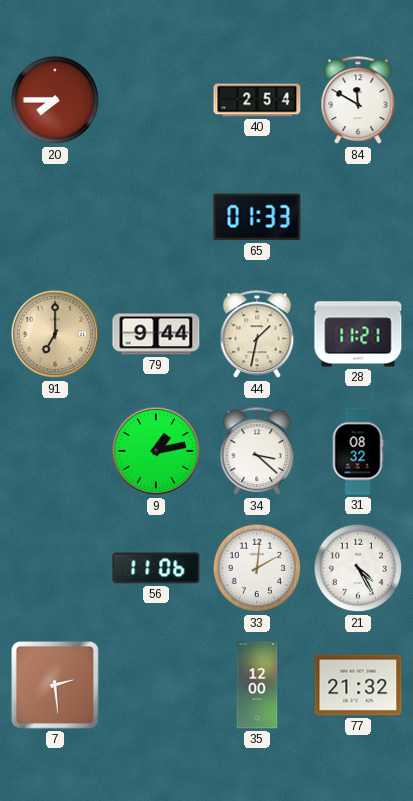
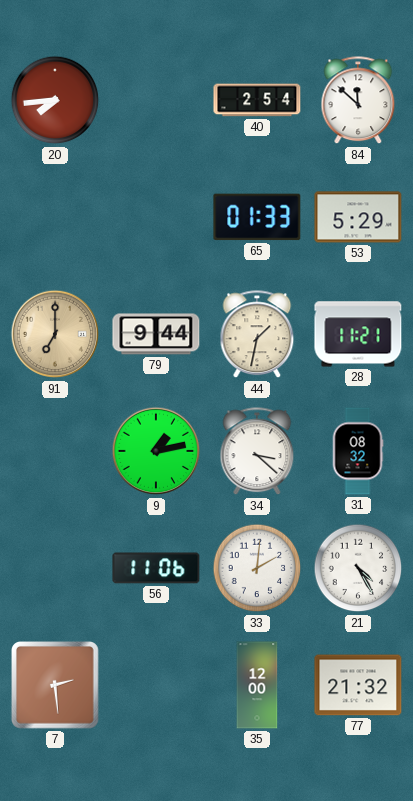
20: 7:45 -> 7:44 (55, 100)
84: 11:50 -> 11:52 (358, 101)
53: none -> 5:29 (358, 217)
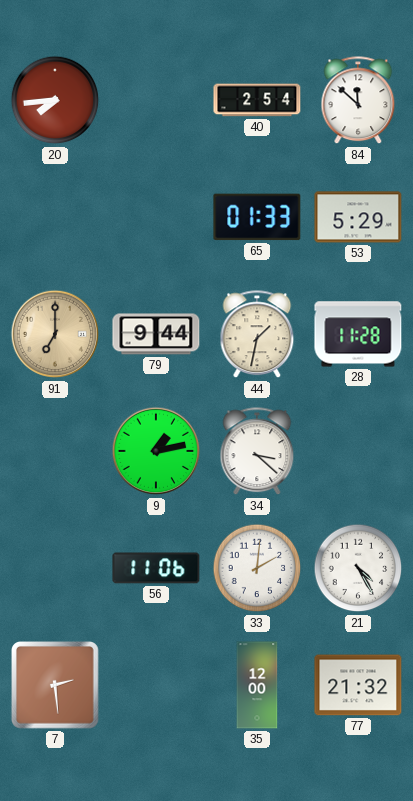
28: 11:21 -> 11:28 (358, 334)
31: 08:32 -> none (358, 451)
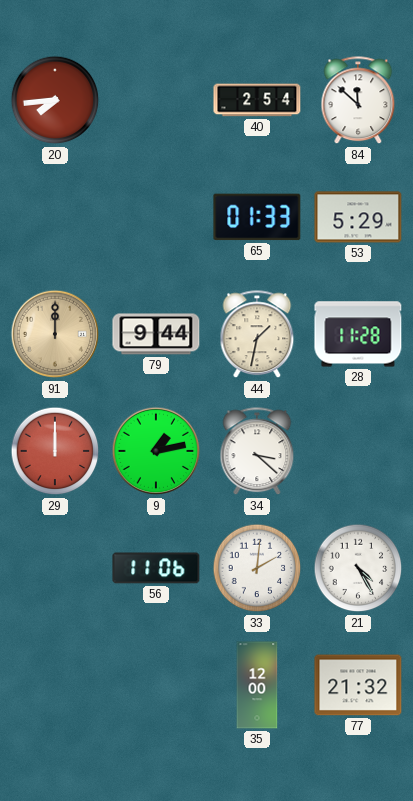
91: 7:00 -> 12:00 (55, 334)
29: none -> 12:00 (55, 451)
7: 2:29 -> none (56, 686)
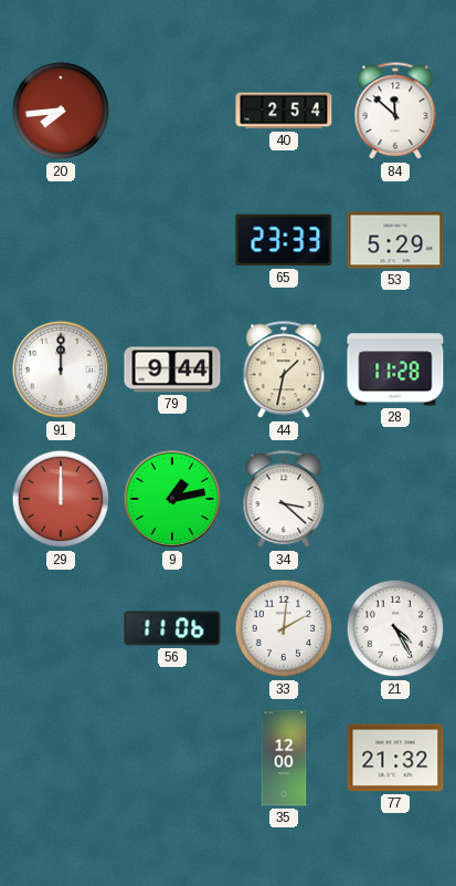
65: 01:33 -> 23:33 (284, 240)
91 dial: champagne -> white (61, 369)
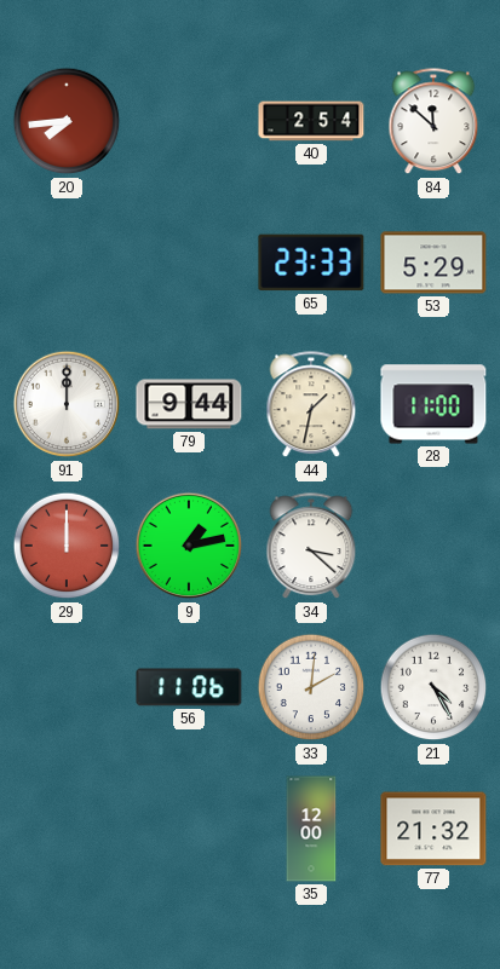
28: 11:28 -> 11:00 (433, 404)
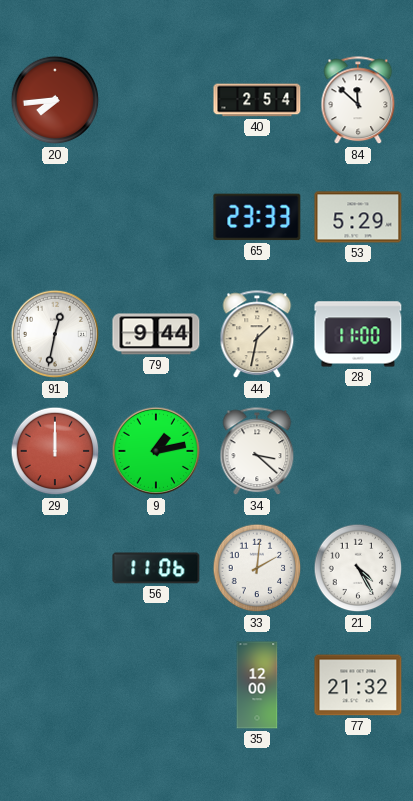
91: 12:00 -> 12:32 (55, 334)
